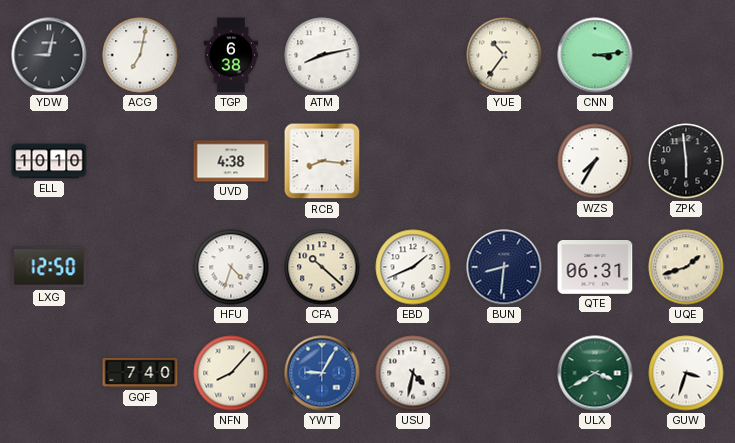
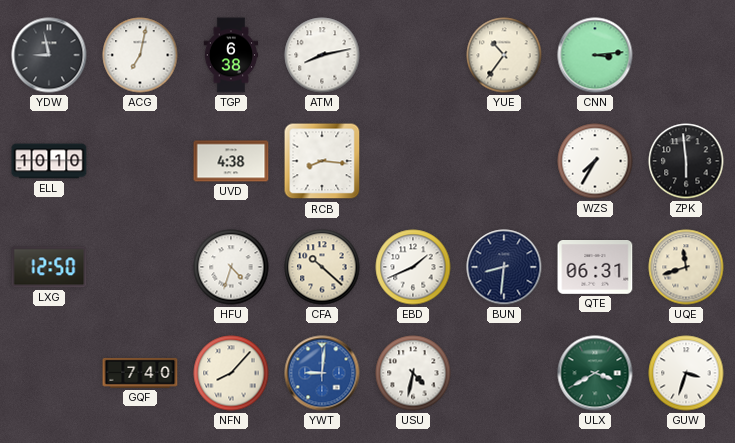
YDW: 9:02 -> 8:58 (49, 55)
UQE: 1:42 -> 11:42 (686, 267)
YWT: 9:05 -> 9:01 (322, 373)
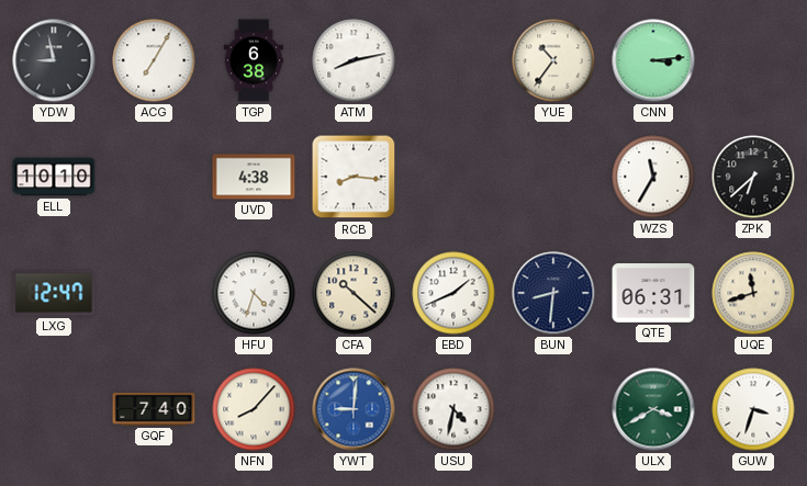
ACG: 7:02 -> 7:05 (154, 60)
WZS: 7:35 -> 11:35 (653, 177)
ZPK: 5:59 -> 6:38 (753, 177)
LXG: 12:50 -> 12:47 (54, 293)
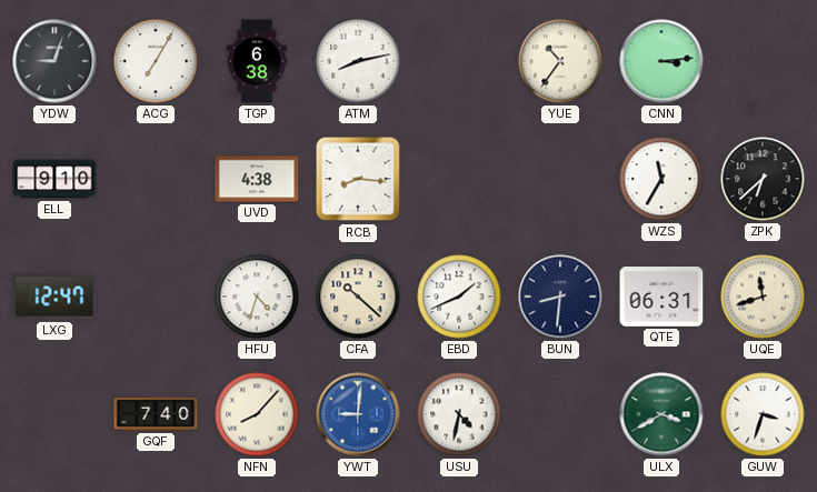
YDW: 8:58 -> 9:03 (54, 61)
ELL: 10:10 -> 9:10 (54, 179)
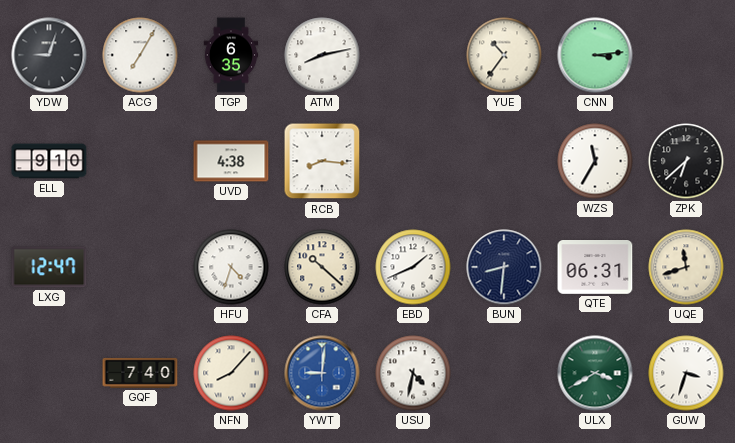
TGP: 6:38 -> 6:35 (231, 55)
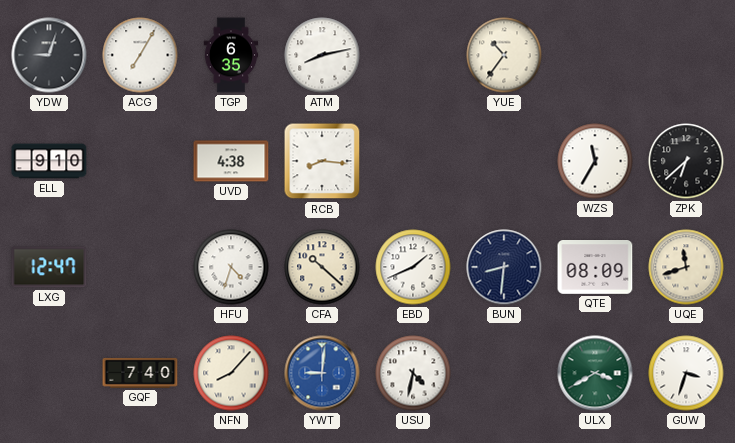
CNN: 3:14 -> none (595, 55)
QTE: 06:31 -> 08:09 (595, 268)
